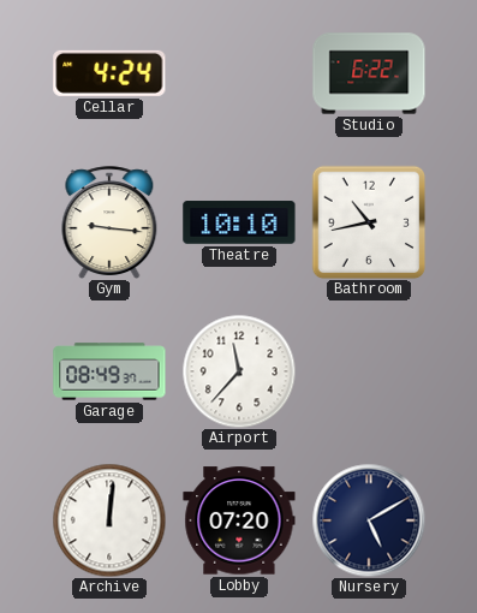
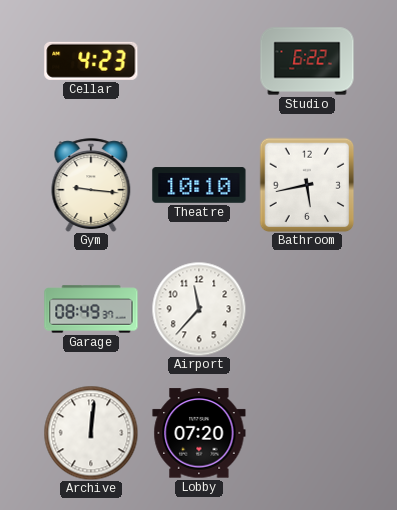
Cellar: 4:24 -> 4:23 (91, 61)
Bathroom: 10:43 -> 5:43 (307, 185)
Nursery: 5:10 -> none (369, 520)
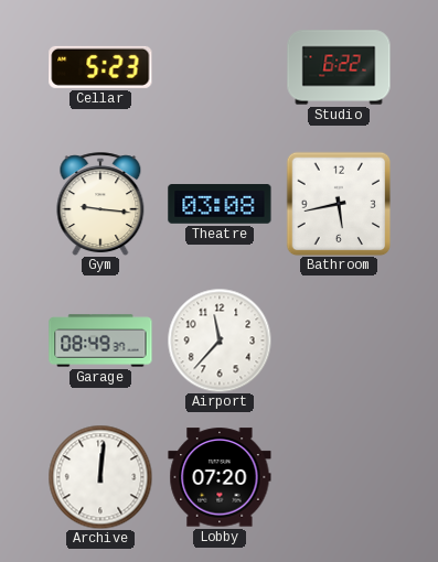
Cellar: 4:23 -> 5:23 (100, 67)
Theatre: 10:10 -> 03:08 (220, 204)
